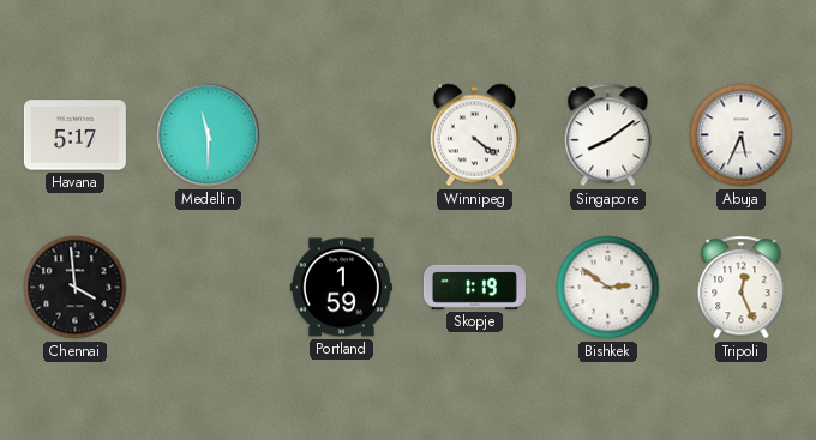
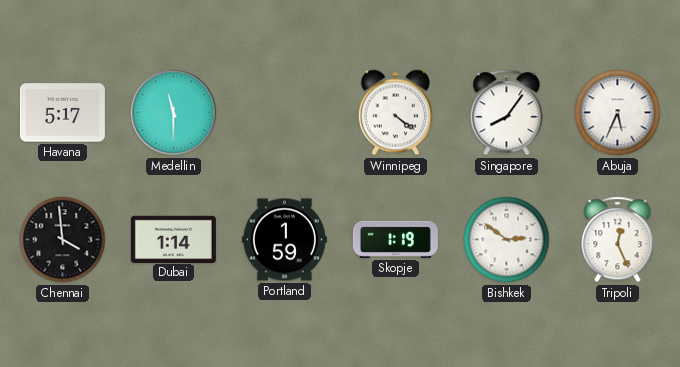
Singapore: 8:09 -> 8:06 (507, 113)
Dubai: none -> 1:14 (173, 239)
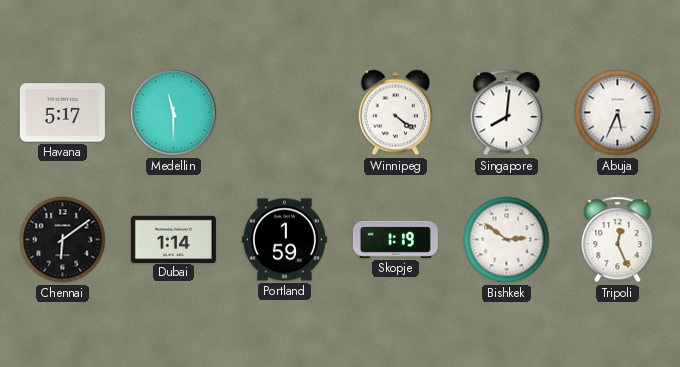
Singapore: 8:06 -> 8:01 (507, 113)
Chennai: 3:59 -> 6:09 (63, 240)
